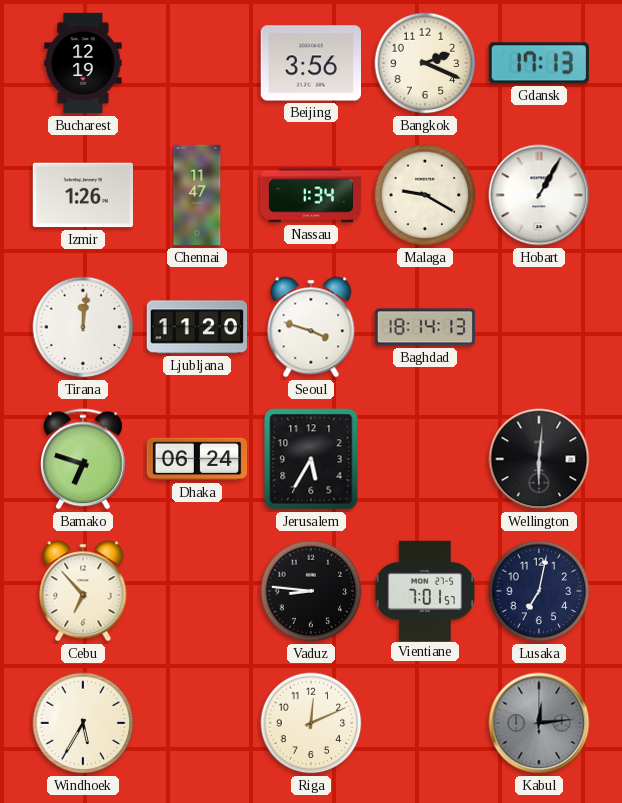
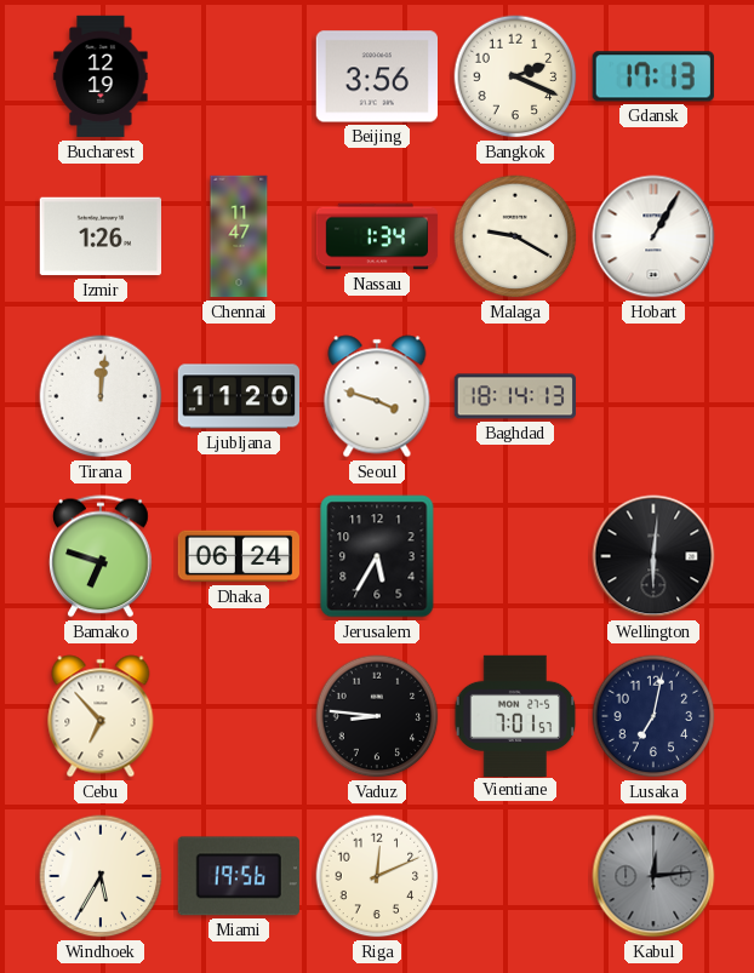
Miami: none -> 19:56 (239, 876)
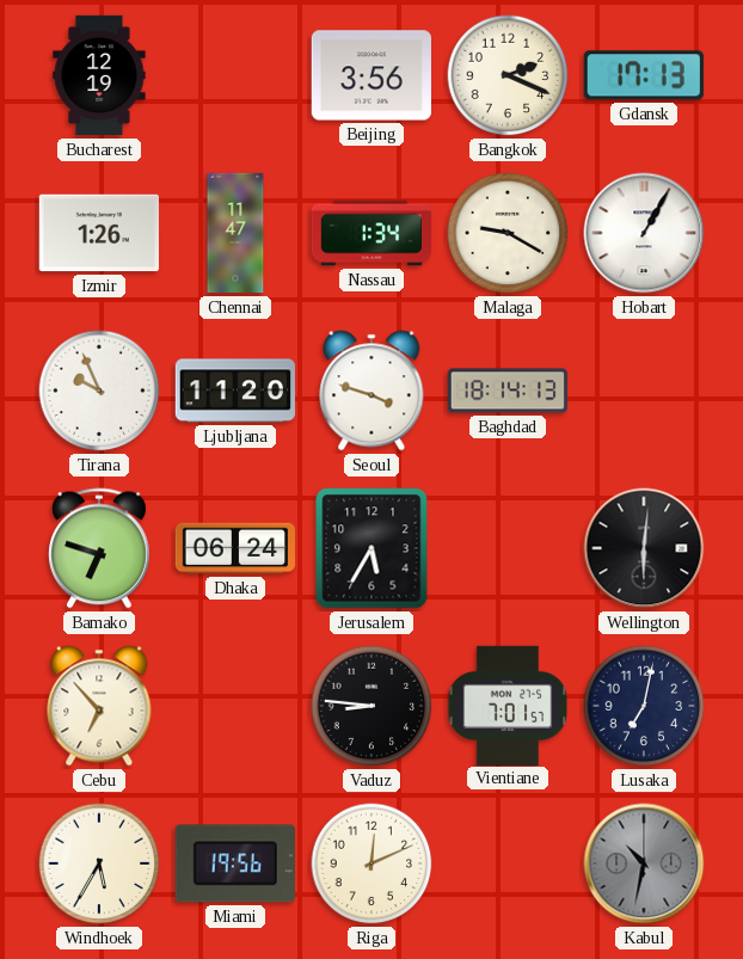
Tirana: 12:01 -> 9:56 (99, 391)
Kabul: 12:14 -> 10:32 (644, 863)
